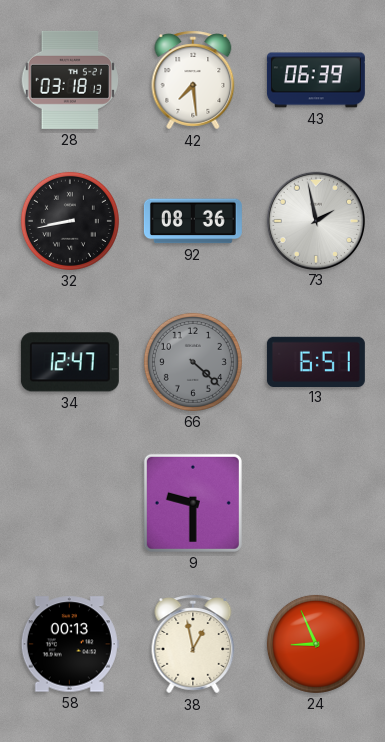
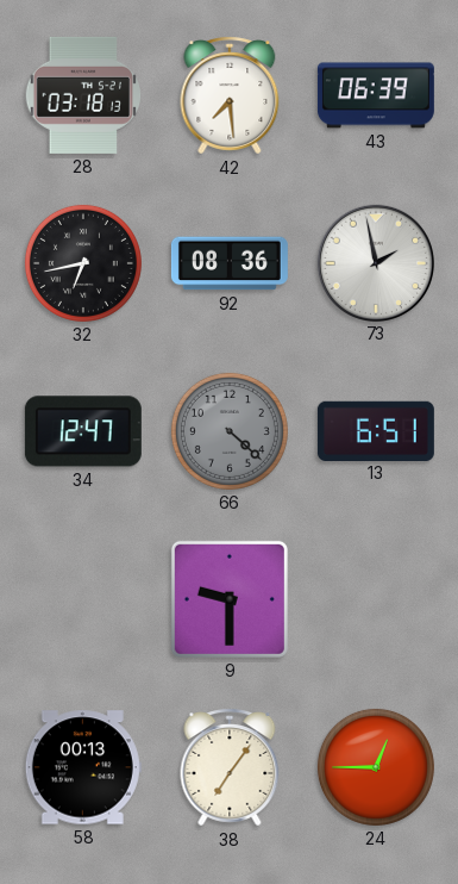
32: 8:43 -> 6:43 (83, 263)
38: 12:58 -> 7:06 (230, 767)
24: 8:56 -> 12:45 (376, 767)
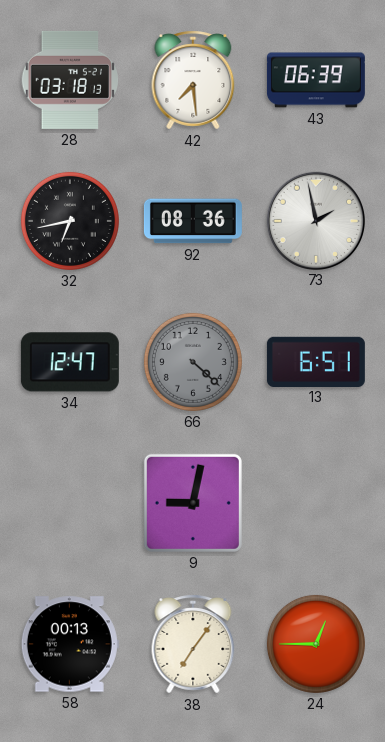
9: 9:30 -> 9:02 (193, 503)
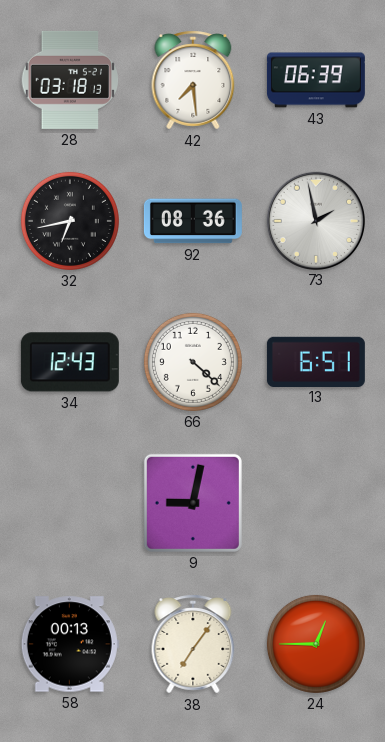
34: 12:47 -> 12:43 (70, 362)
66 dial: grey -> white (193, 362)
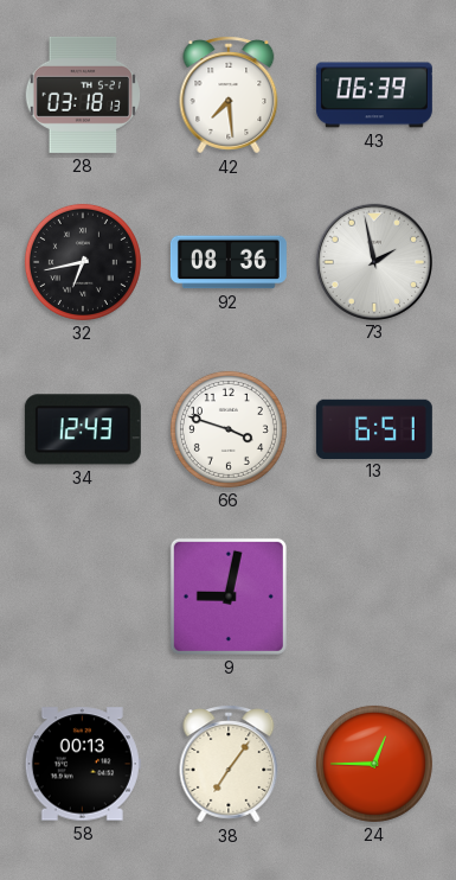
66: 4:22 -> 3:48 (229, 429)
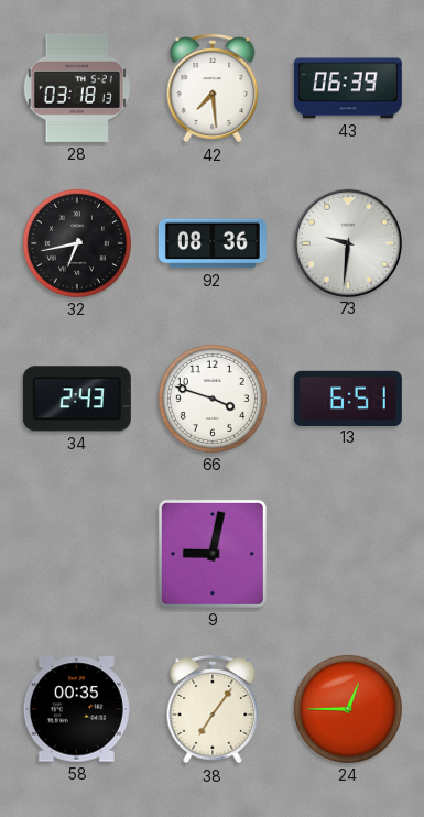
73: 1:58 -> 9:31 (347, 242)
34: 12:43 -> 2:43 (77, 399)
58: 00:13 -> 00:35 (77, 709)
